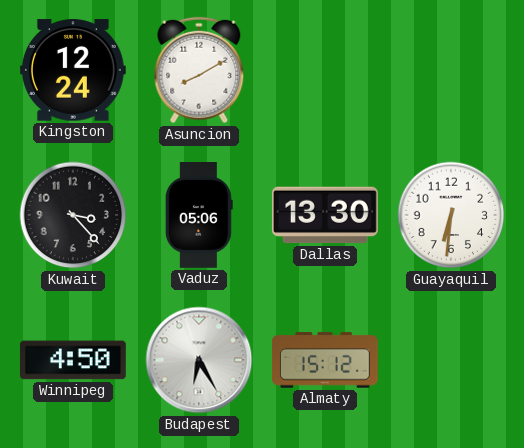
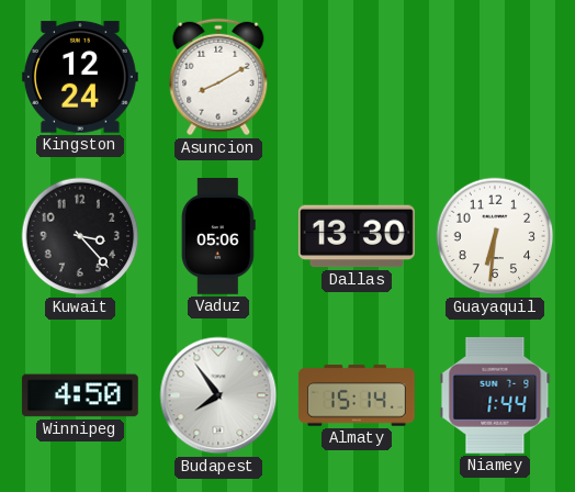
Budapest: 6:25 -> 7:54 (218, 395)
Almaty: 15:12 -> 15:14 (357, 395)
Niamey: none -> 1:44 (495, 395)
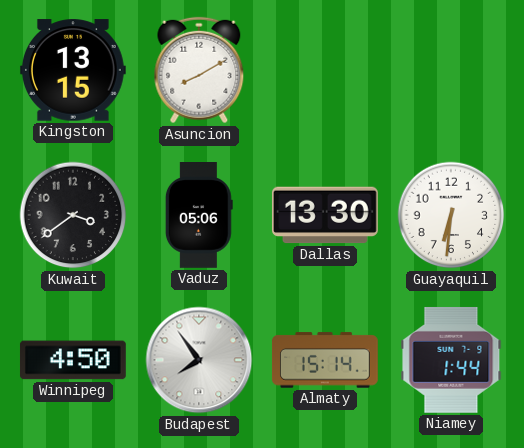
Kingston: 12:24 -> 13:15 (73, 70)
Kuwait: 3:23 -> 3:39 (73, 215)
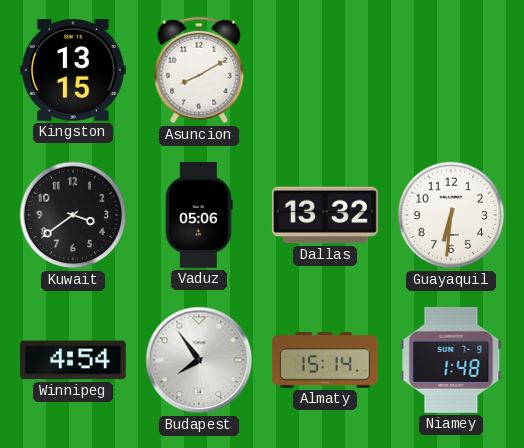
Dallas: 13:30 -> 13:32 (325, 215)
Winnipeg: 4:50 -> 4:54 (73, 360)
Niamey: 1:44 -> 1:48 (451, 360)
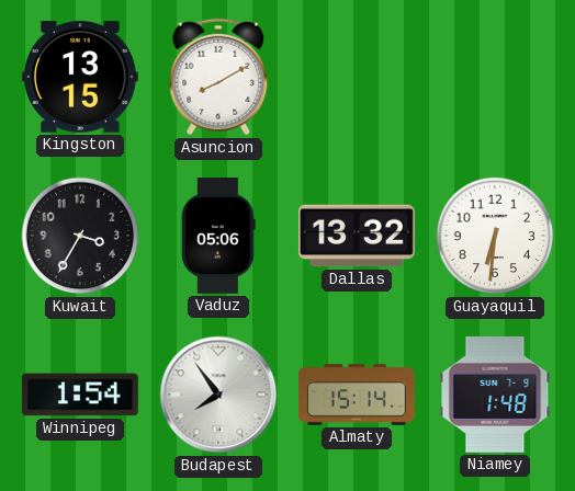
Kuwait: 3:39 -> 3:35 (80, 236)
Winnipeg: 4:54 -> 1:54 (80, 395)
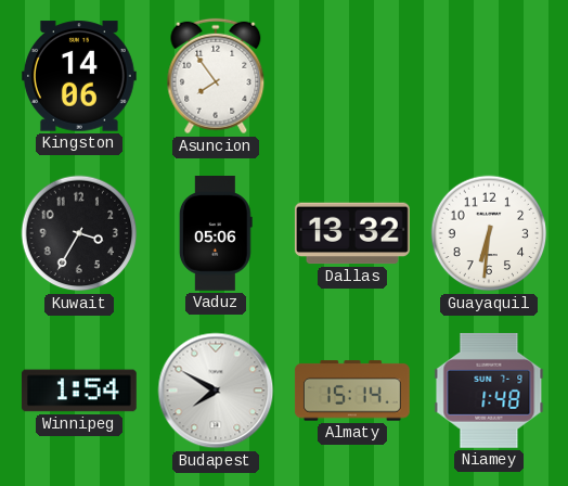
Kingston: 13:15 -> 14:06 (79, 76)
Asuncion: 8:10 -> 7:54 (216, 76)
Budapest: 7:54 -> 7:50 (216, 391)
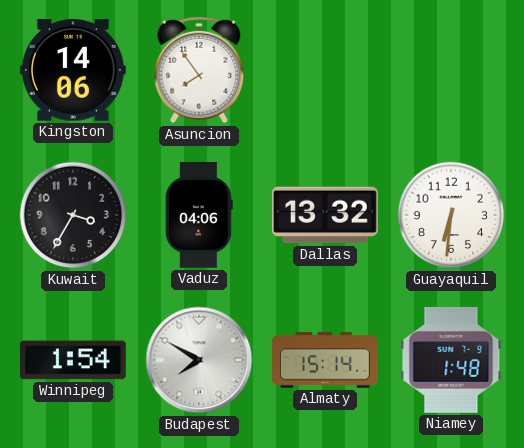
Vaduz: 05:06 -> 04:06 (199, 216)
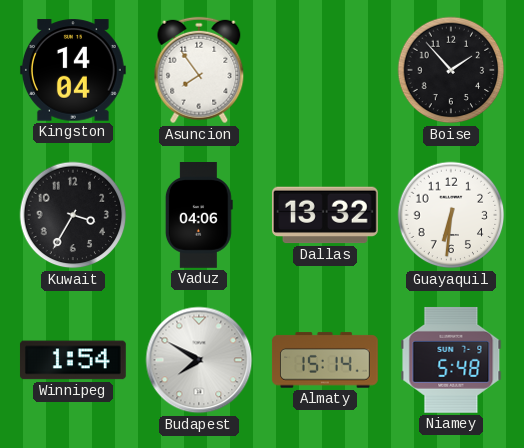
Kingston: 14:06 -> 14:04 (73, 70)
Boise: none -> 1:53 (451, 70)
Niamey: 1:48 -> 5:48 (451, 360)
